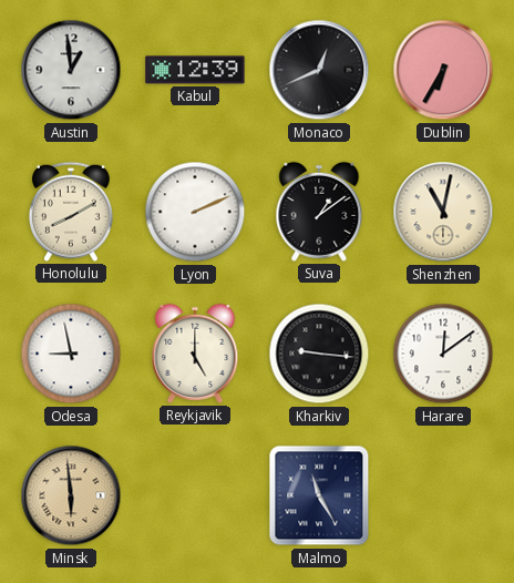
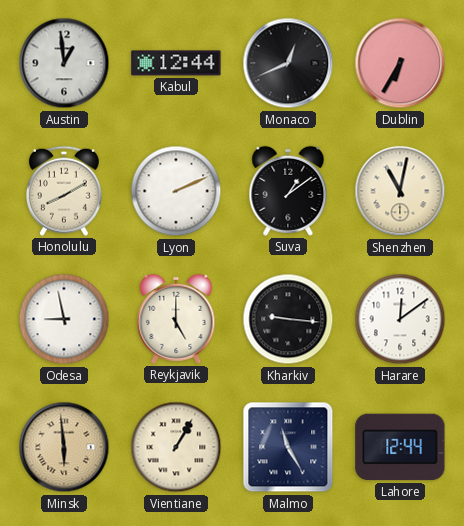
Kabul: 12:39 -> 12:44 (176, 63)
Vientiane: none -> 1:05 (176, 447)
Lahore: none -> 12:44 (400, 447)
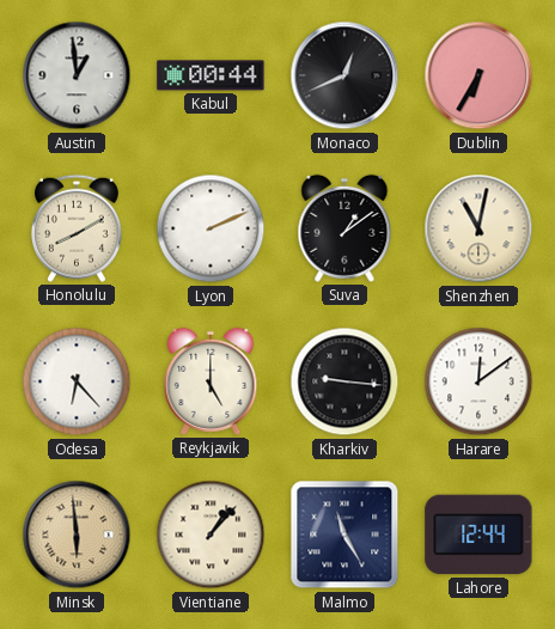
Kabul: 12:44 -> 00:44 (211, 75)
Odesa: 8:58 -> 6:23 (77, 381)
Vientiane: 1:05 -> 1:07 (211, 535)
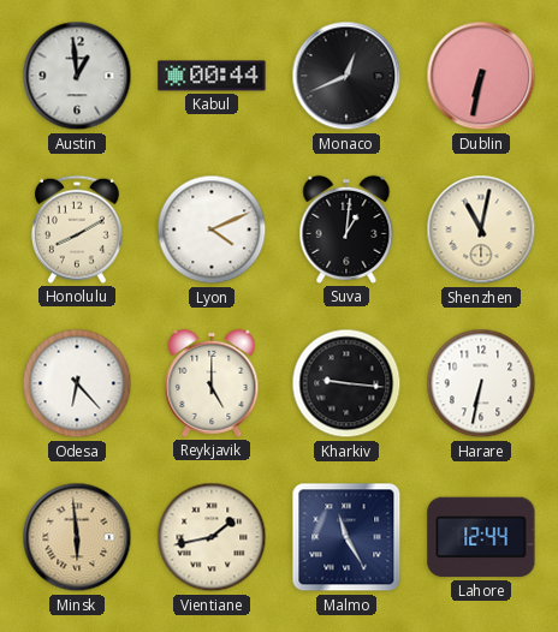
Dublin: 6:35 -> 6:32 (481, 76)
Lyon: 2:11 -> 4:11 (212, 229)
Suva: 1:09 -> 1:01 (346, 229)
Harare: 12:09 -> 6:32 (481, 383)
Vientiane: 1:07 -> 1:43 (212, 537)
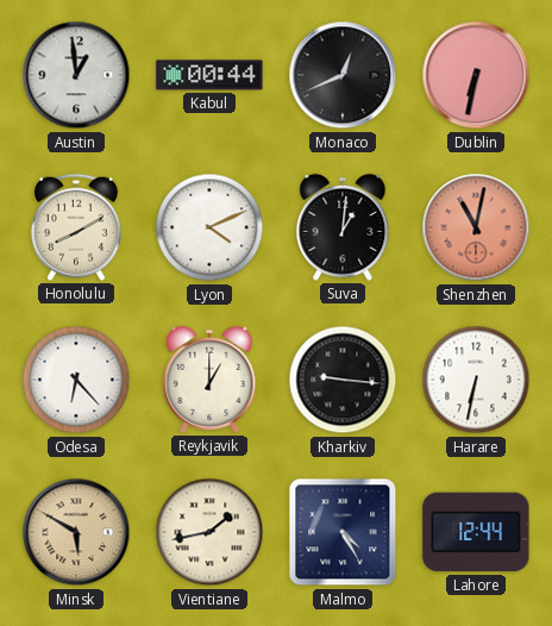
Shenzhen dial: cream -> salmon (476, 227)
Reykjavik: 5:00 -> 1:00 (209, 380)
Minsk: 5:59 -> 5:50 (76, 532)
Malmo: 11:25 -> 4:25 (343, 532)
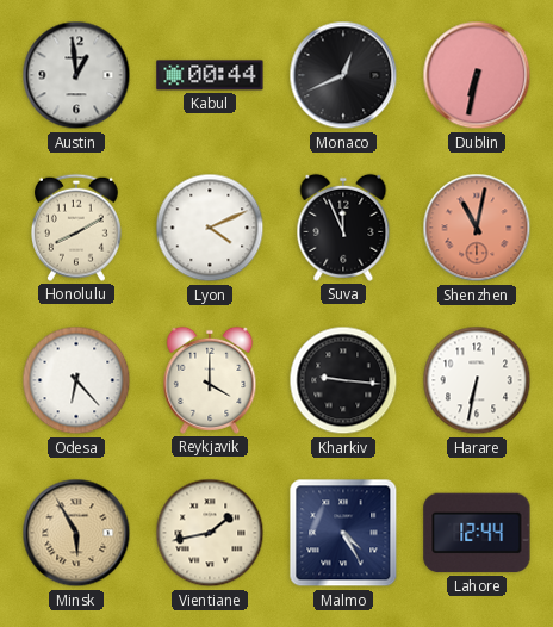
Suva: 1:01 -> 11:56 (343, 228)
Reykjavik: 1:00 -> 4:00 (210, 380)
Minsk: 5:50 -> 5:55 (76, 533)
